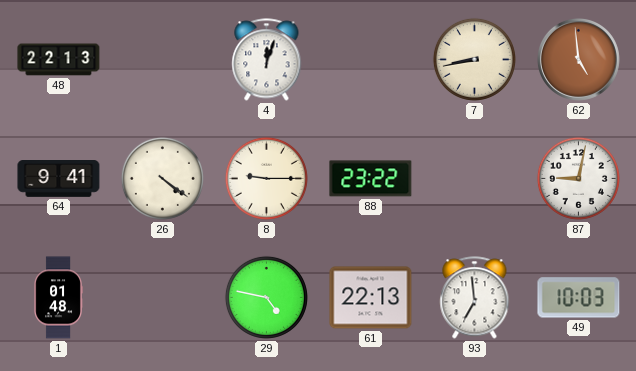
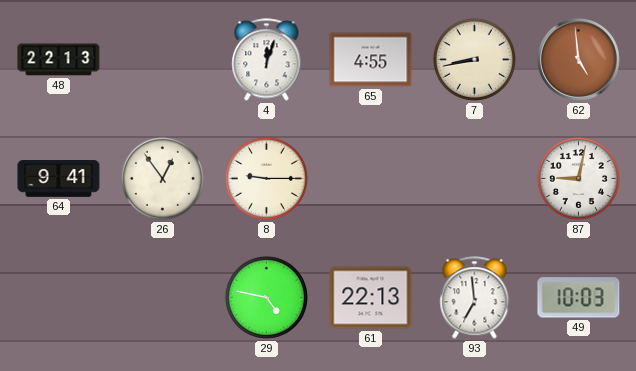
65: none -> 4:55 (371, 60)
26: 4:21 -> 12:54 (162, 178)
88: 23:22 -> none (371, 179)
1: 01:48 -> none (58, 298)
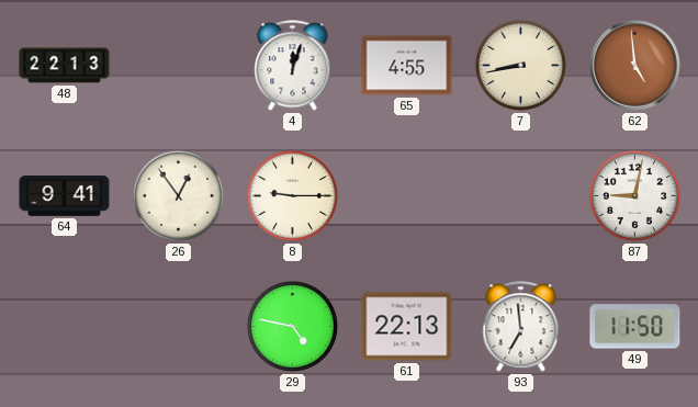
49: 10:03 -> 11:50 (635, 327)
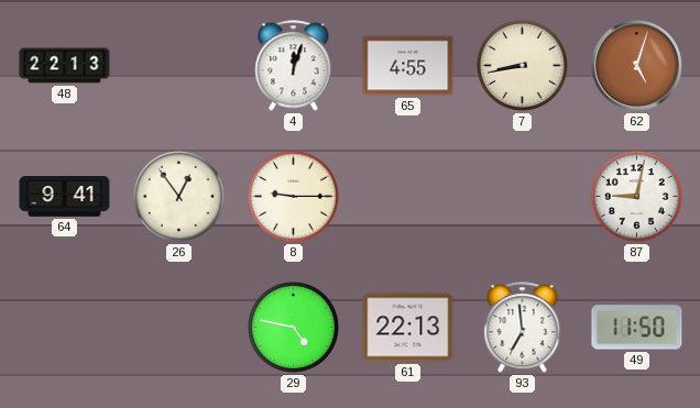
62: 4:59 -> 5:03 (636, 65)
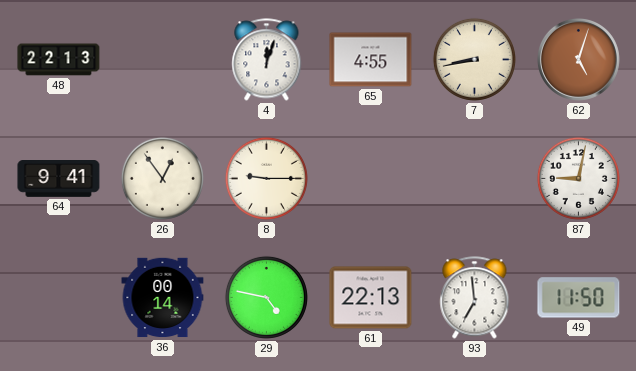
36: none -> 00:14 (163, 298)
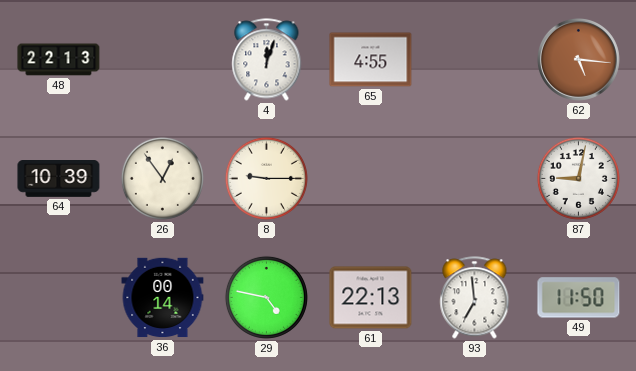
7: 8:43 -> none (474, 59)
62: 5:03 -> 5:16 (578, 59)
64: 9:41 -> 10:39 (59, 179)
